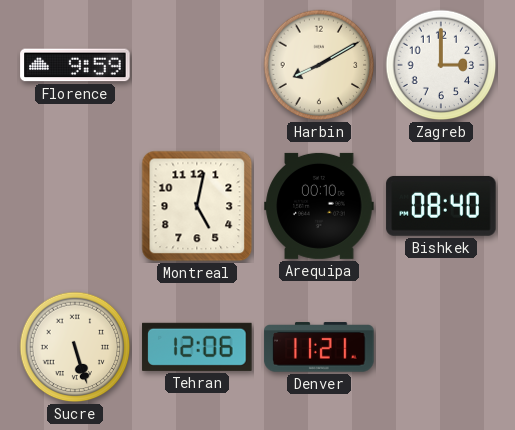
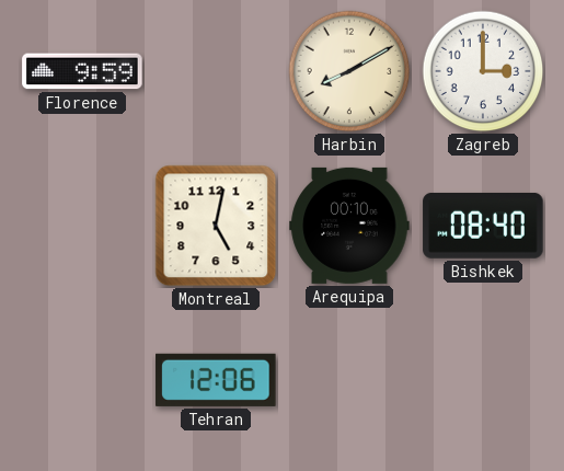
Sucre: 5:27 -> none (75, 347)
Denver: 11:21 -> none (319, 347)
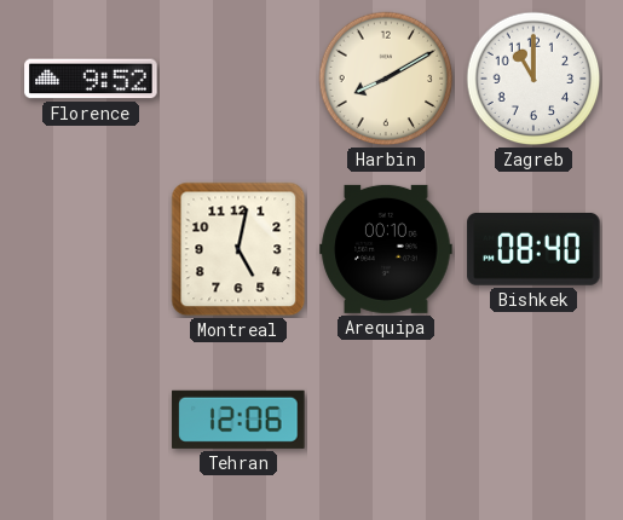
Florence: 9:59 -> 9:52 (91, 79)
Zagreb: 3:00 -> 11:00 (533, 79)
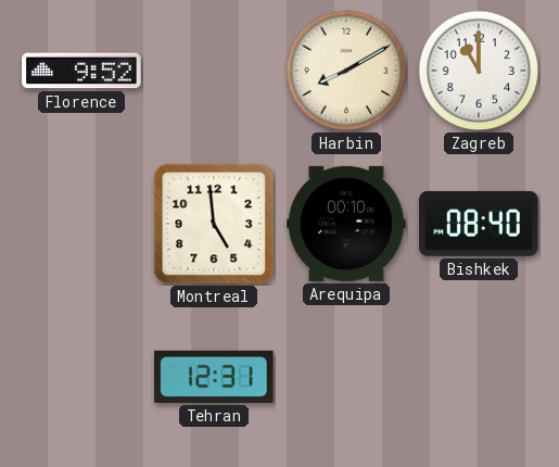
Montreal: 5:02 -> 4:59 (214, 224)
Tehran: 12:06 -> 12:31 (214, 377)
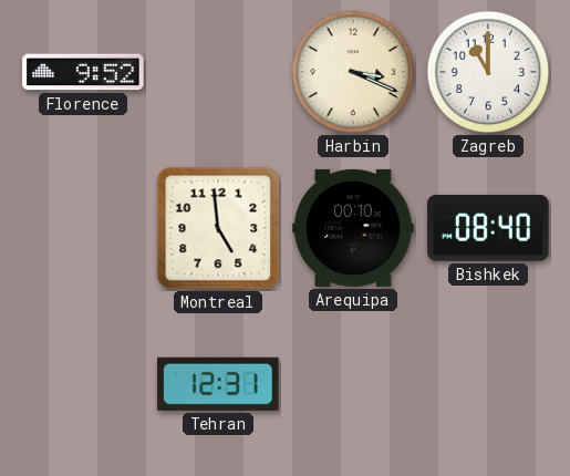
Harbin: 8:10 -> 3:19 (353, 72)
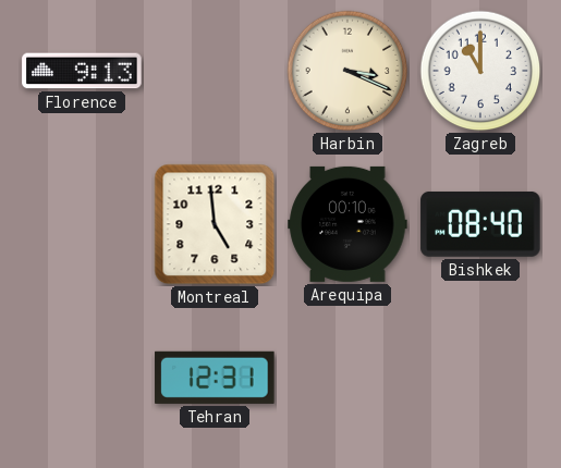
Florence: 9:52 -> 9:13 (82, 71)
